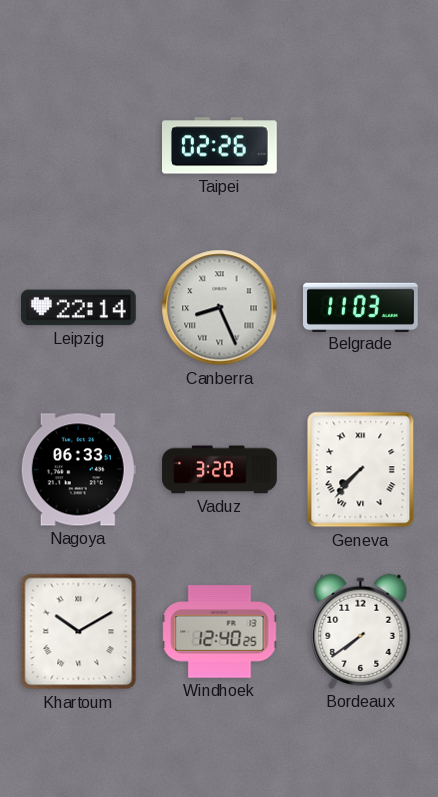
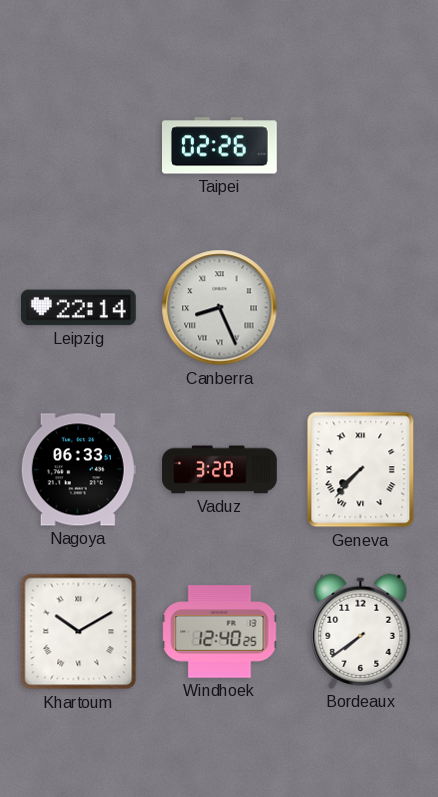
Belgrade: 11:03 -> none (361, 307)
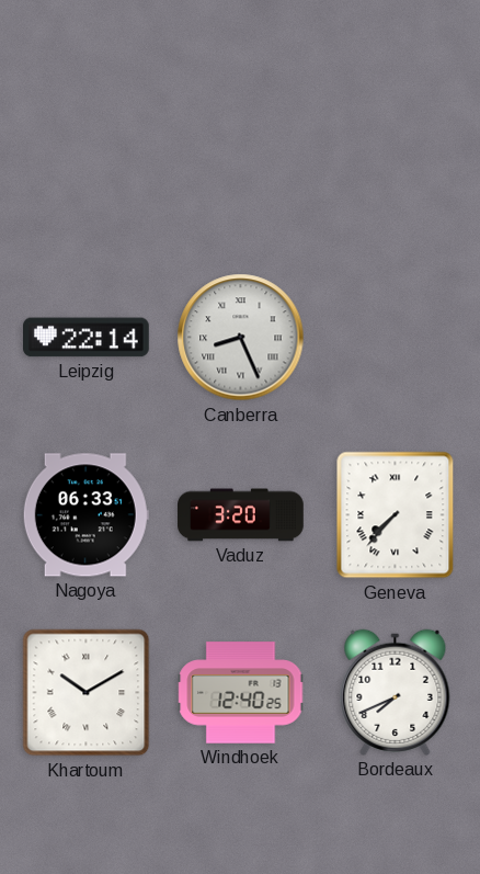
Taipei: 02:26 -> none (220, 146)
Bordeaux: 7:39 -> 7:41 (396, 692)
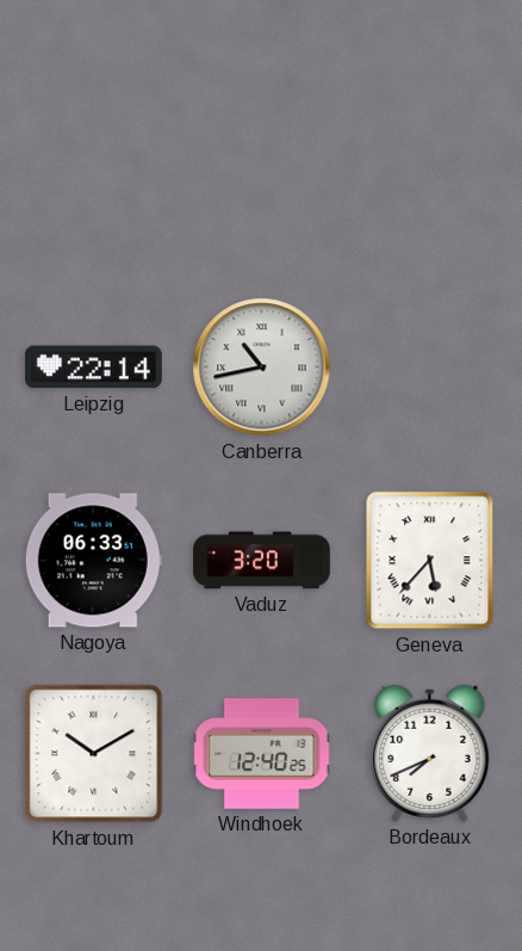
Canberra: 8:26 -> 10:43 (262, 368)
Geneva: 7:37 -> 5:37 (430, 561)
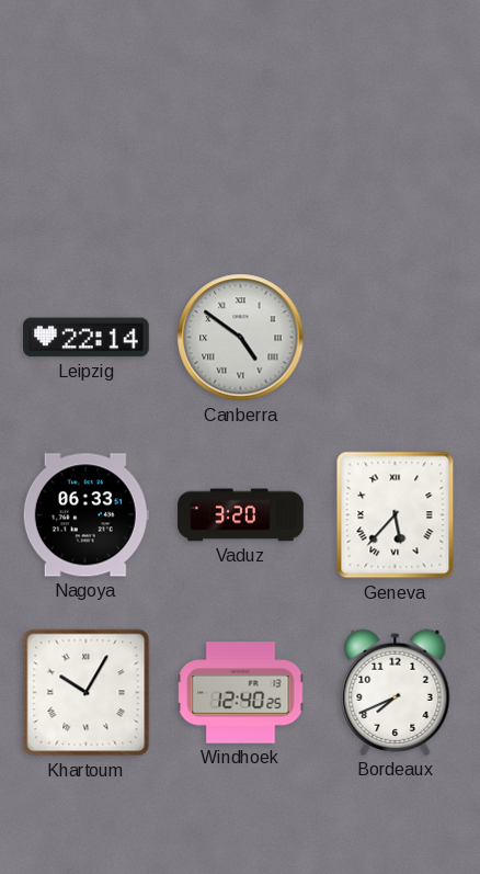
Canberra: 10:43 -> 4:51 (241, 338)
Khartoum: 10:10 -> 10:05 (87, 693)
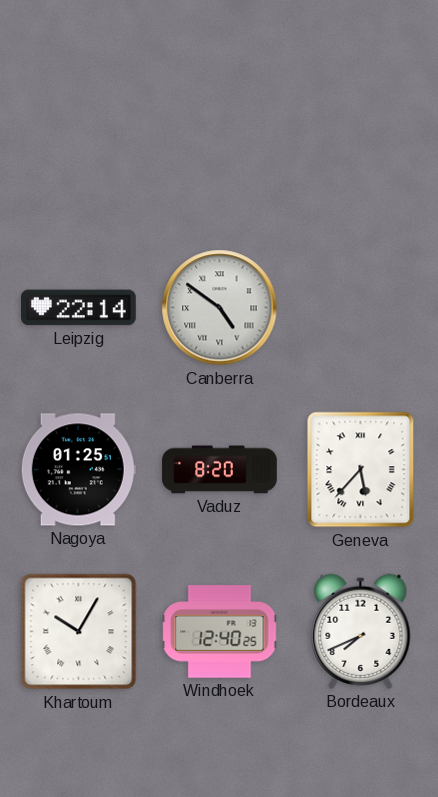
Nagoya: 06:33 -> 01:25 (78, 470)
Vaduz: 3:20 -> 8:20 (220, 470)
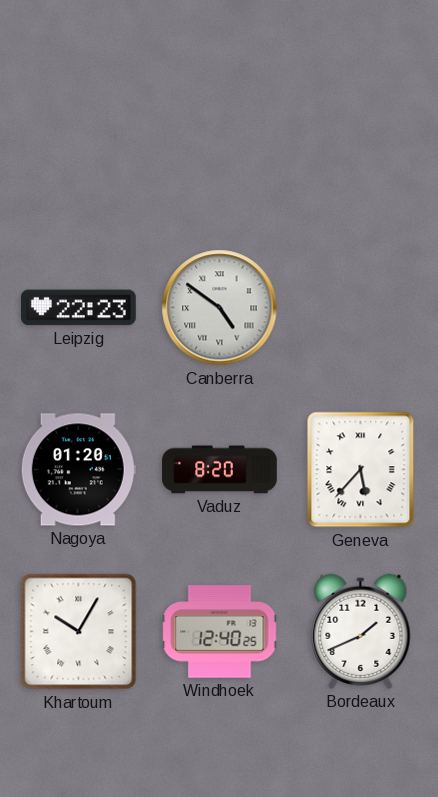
Leipzig: 22:14 -> 22:23 (79, 308)
Nagoya: 01:25 -> 01:20 (78, 470)
Bordeaux: 7:41 -> 1:41 (361, 631)
